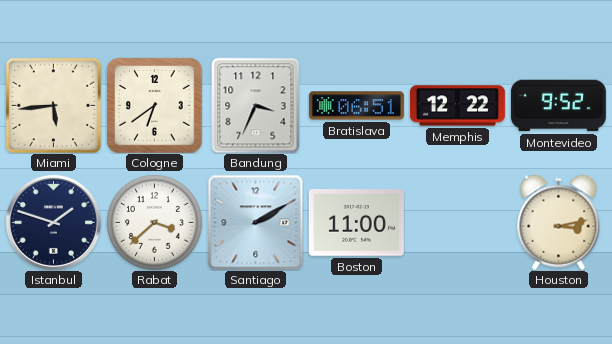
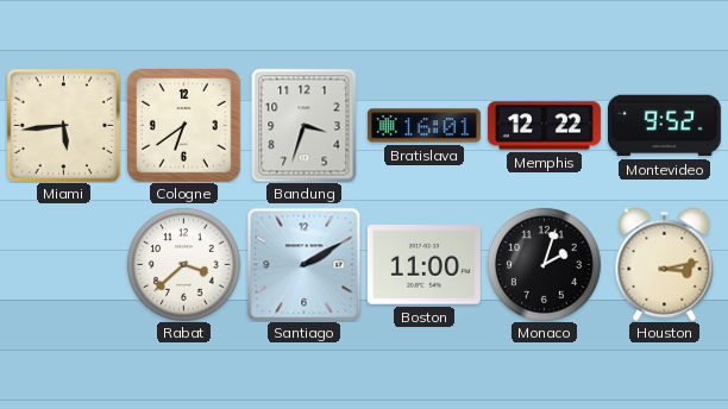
Bandung: 3:34 -> 3:33 (305, 125)
Bratislava: 06:51 -> 16:01 (423, 126)
Istanbul: 1:48 -> none (53, 222)
Monaco: none -> 2:03 (544, 264)
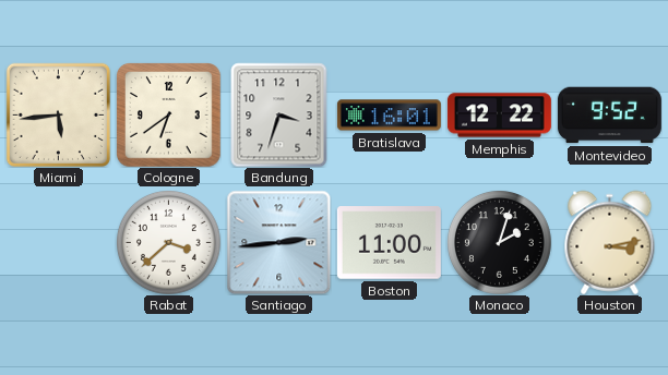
Santiago: 2:10 -> 2:44 (278, 242)
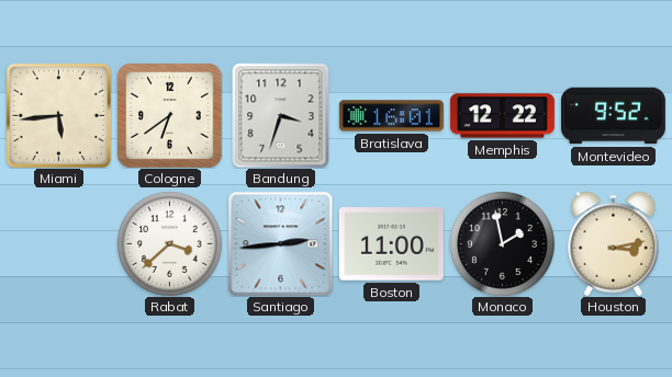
Monaco: 2:03 -> 1:58 (502, 243)
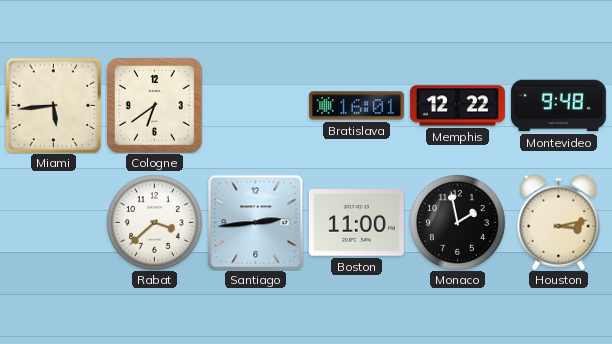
Bandung: 3:33 -> none (281, 115)
Montevideo: 9:52 -> 9:48 (558, 106)
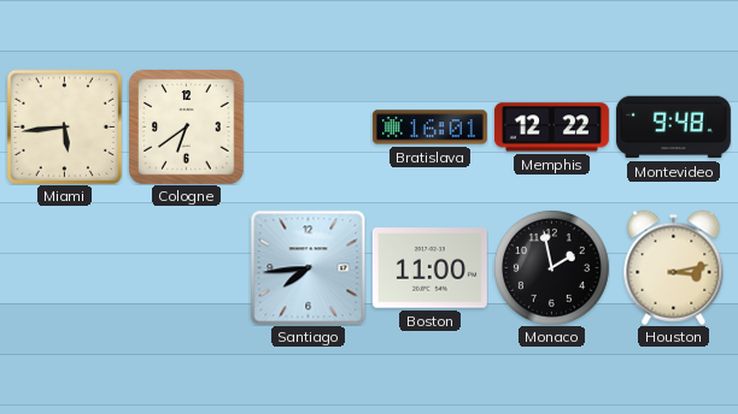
Rabat: 3:38 -> none (154, 222)
Santiago: 2:44 -> 7:44 (307, 267)
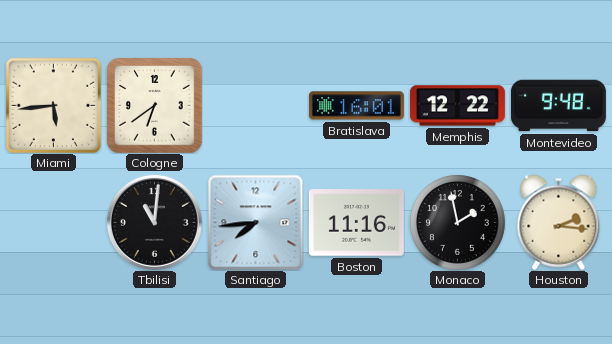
Tbilisi: none -> 11:01 (154, 222)
Boston: 11:00 -> 11:16 (356, 223)
Houston: 3:13 -> 2:16 (559, 222)
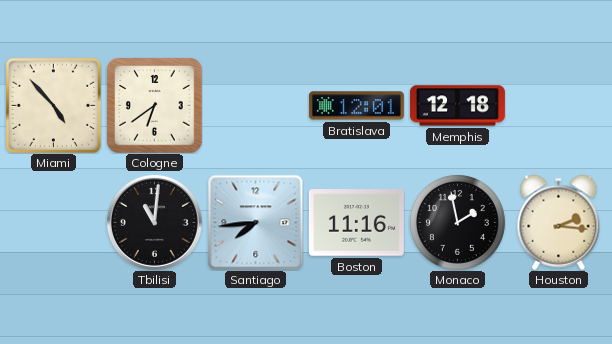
Miami: 5:44 -> 4:53 (53, 105)
Bratislava: 16:01 -> 12:01 (356, 106)
Memphis: 12:22 -> 12:18 (457, 106)
Montevideo: 9:48 -> none (558, 106)
